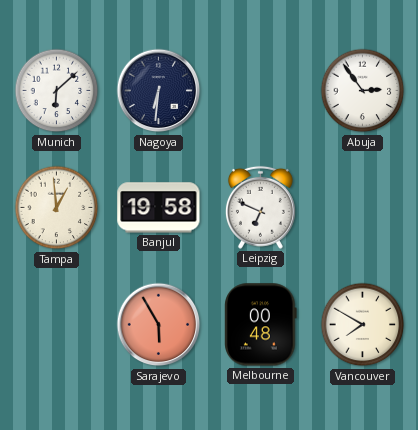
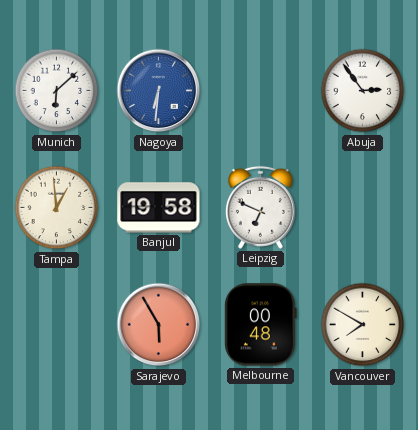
Nagoya dial: navy -> blue (159, 91)
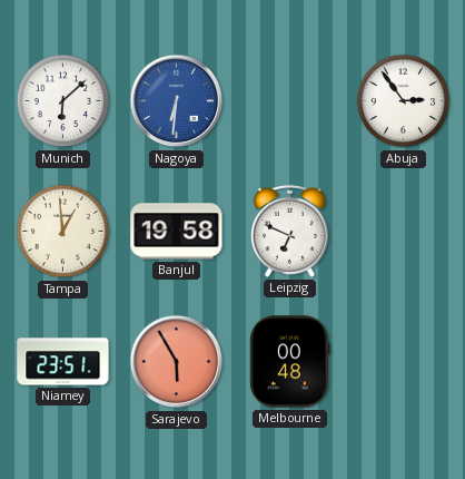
Niamey: none -> 23:51 (63, 362)
Vancouver: 7:50 -> none (363, 325)
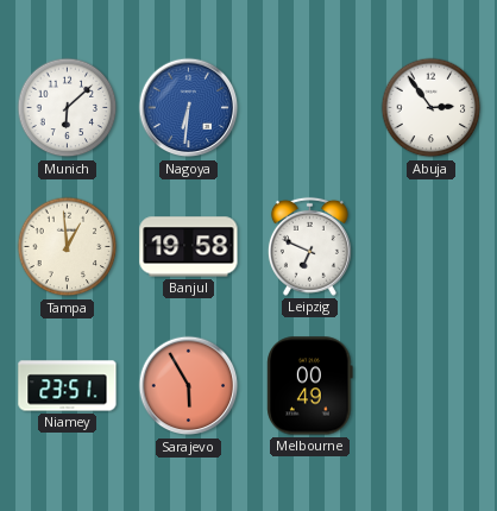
Melbourne: 00:48 -> 00:49 (310, 386)
